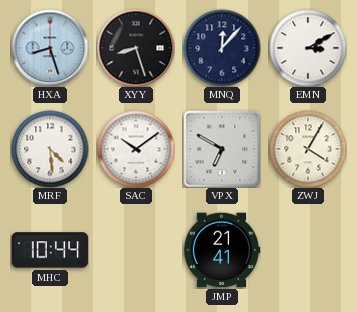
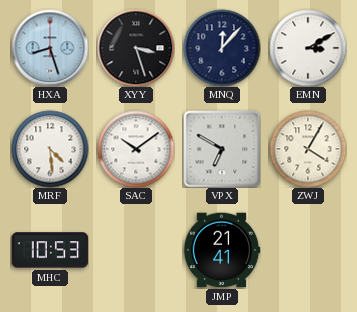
XYY: 8:27 -> 3:27 (136, 48)
MHC: 10:44 -> 10:53 (50, 250)
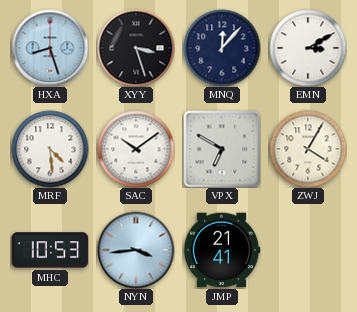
NYN: none -> 3:44 (136, 250)
